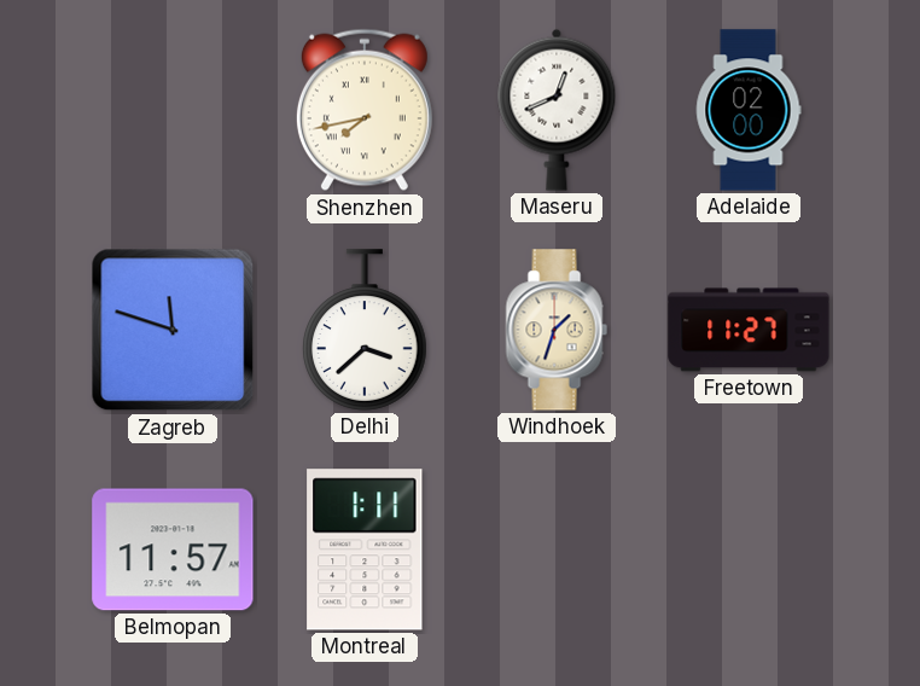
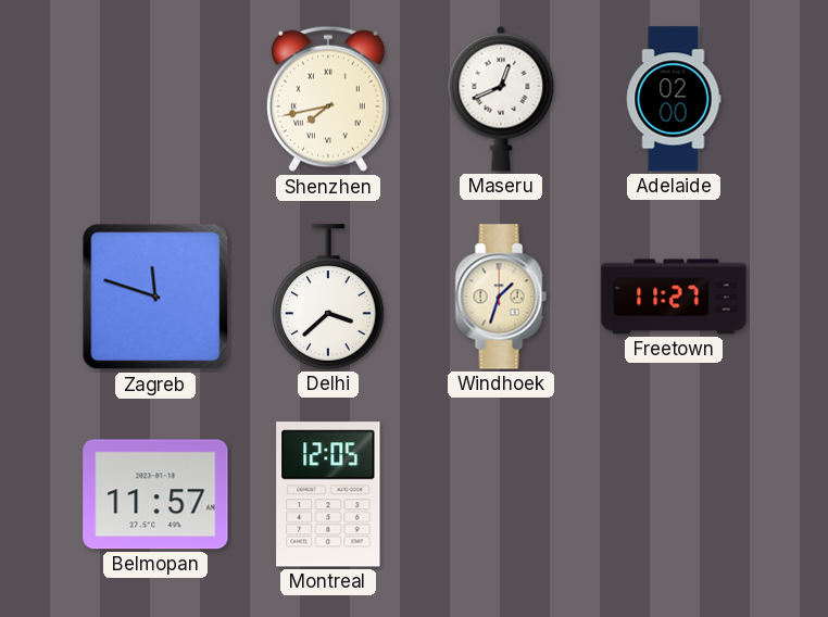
Montreal: 1:11 -> 12:05 (328, 494)
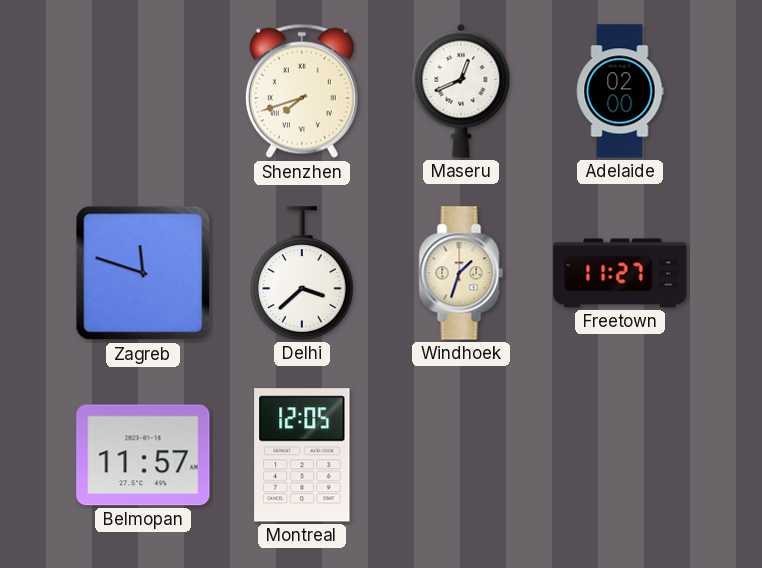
Shenzhen: 7:43 -> 7:42 (302, 91)
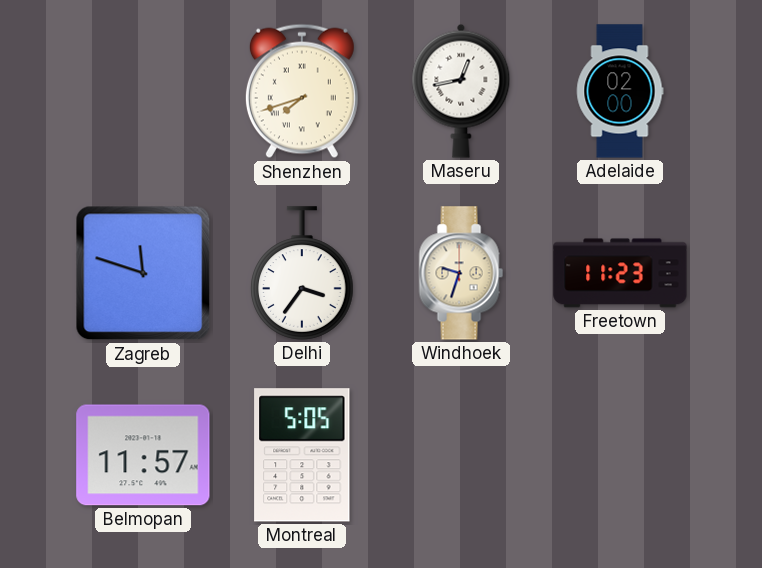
Maseru: 12:41 -> 12:43 (461, 91)
Delhi: 3:38 -> 3:36 (303, 273)
Windhoek: 1:33 -> 9:33 (461, 273)
Freetown: 11:27 -> 11:23 (620, 273)
Montreal: 12:05 -> 5:05 (302, 455)
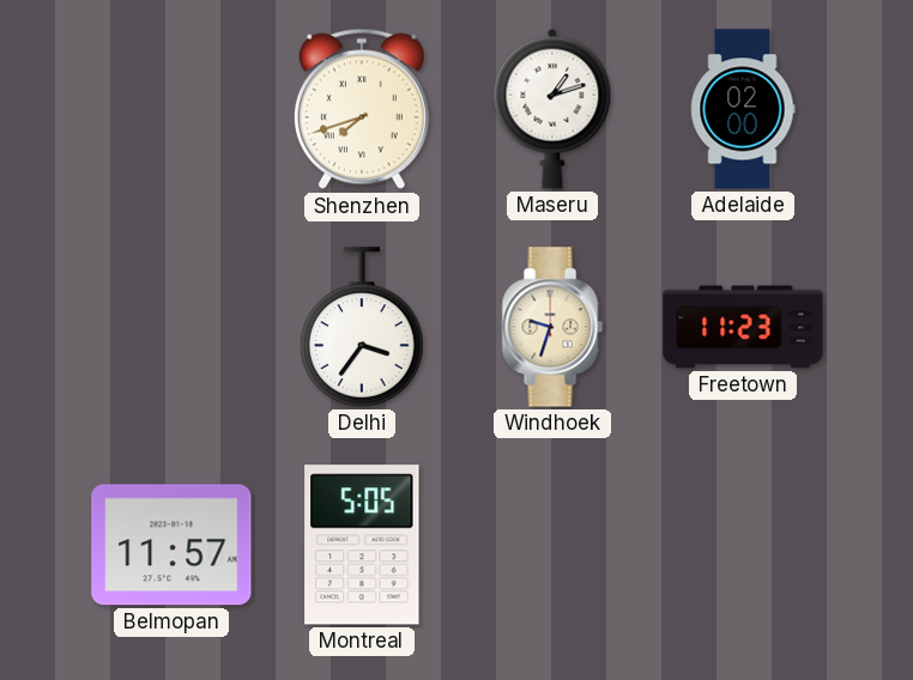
Maseru: 12:43 -> 1:12 (552, 109)
Zagreb: 11:48 -> none (143, 273)
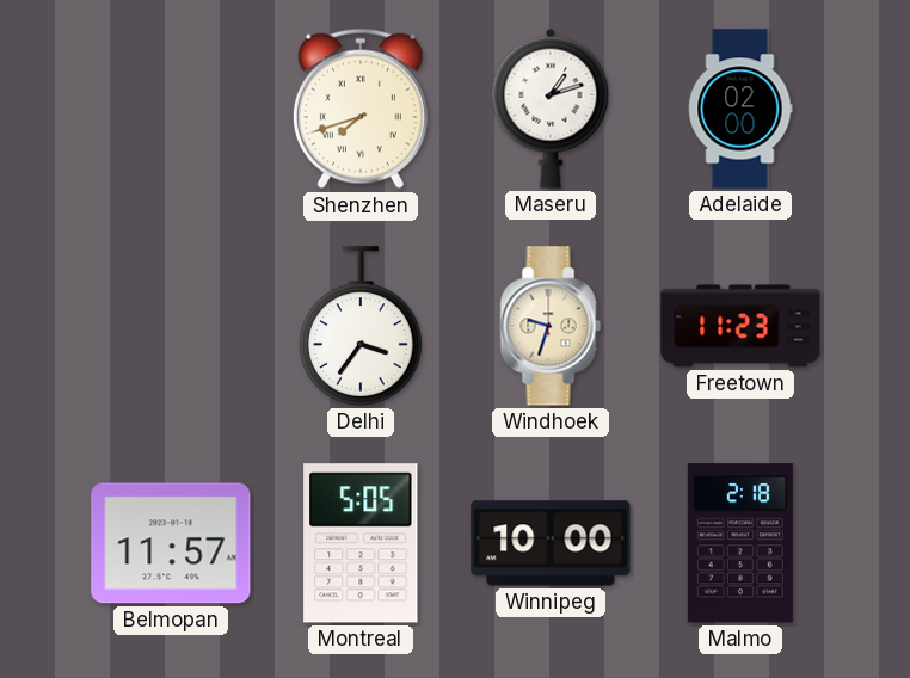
Winnipeg: none -> 10:00 (551, 543)
Malmo: none -> 2:18 (740, 543)
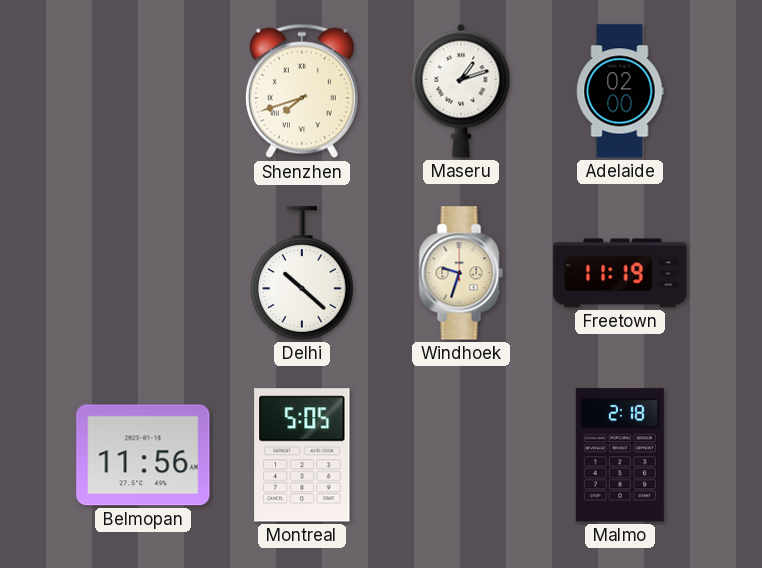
Delhi: 3:36 -> 10:22 (303, 273)
Freetown: 11:23 -> 11:19 (620, 273)
Belmopan: 11:57 -> 11:56 (143, 455)
Winnipeg: 10:00 -> none (551, 543)
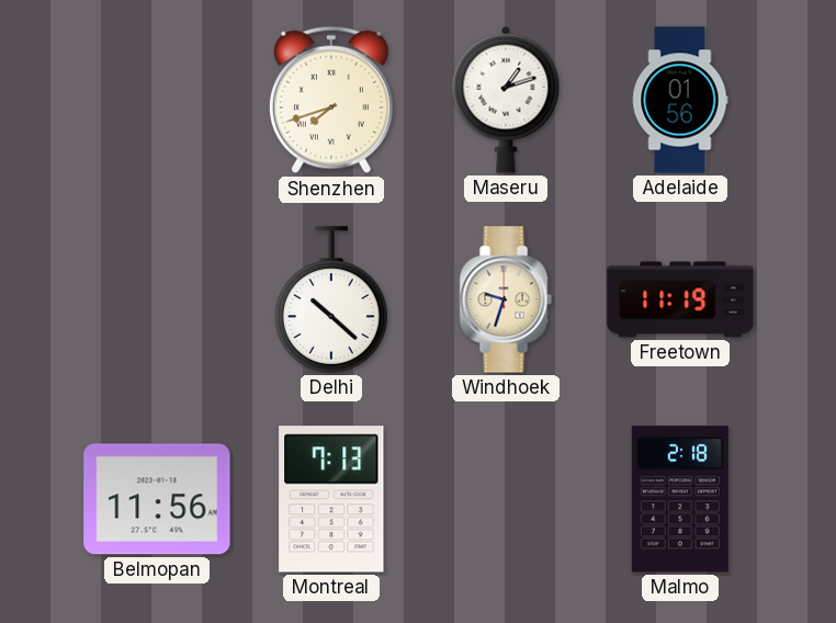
Adelaide: 02:00 -> 01:56 (680, 100)
Montreal: 5:05 -> 7:13 (331, 499)
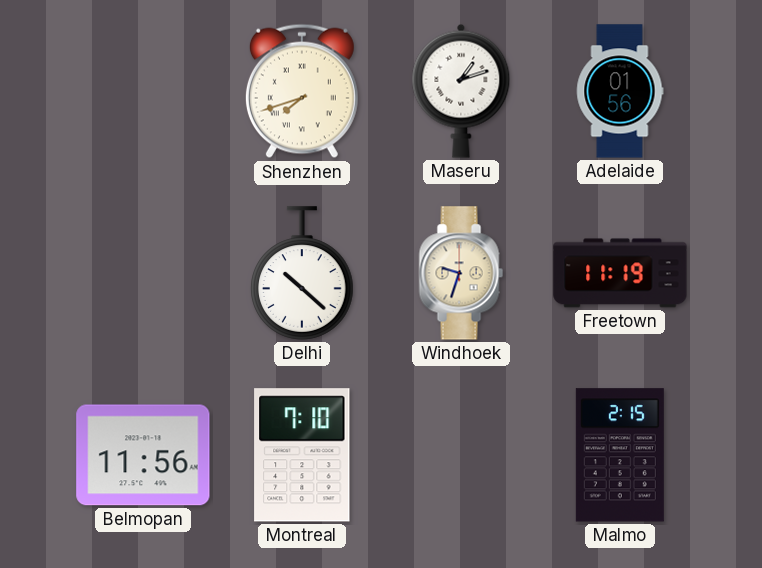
Montreal: 7:13 -> 7:10 (302, 455)
Malmo: 2:18 -> 2:15 (620, 455)
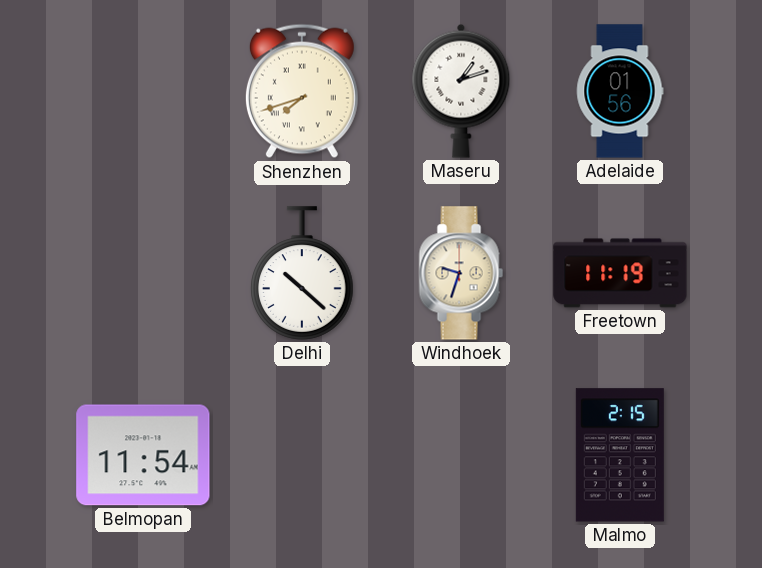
Belmopan: 11:56 -> 11:54 (143, 455)
Montreal: 7:10 -> none (302, 455)
